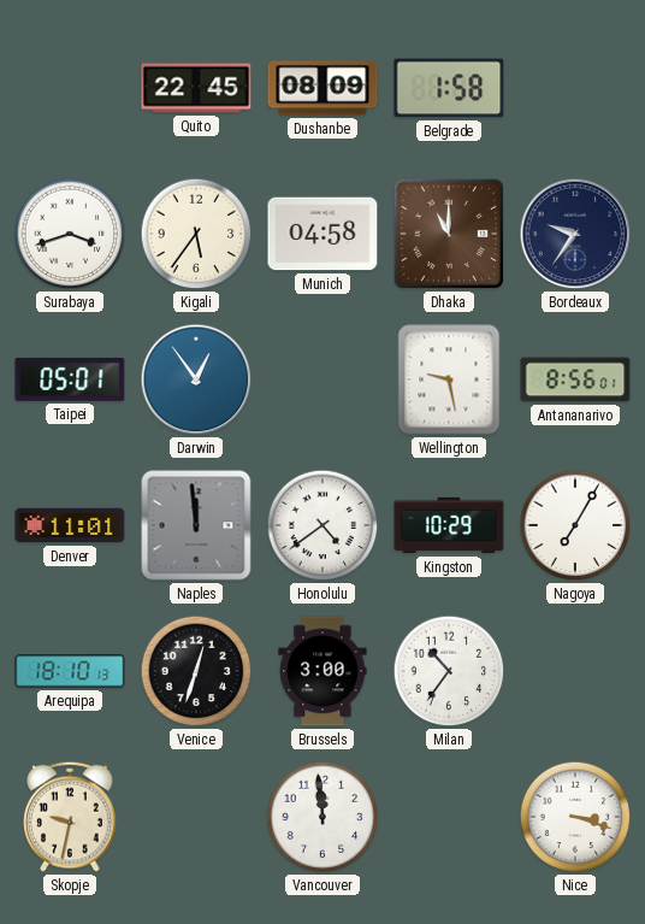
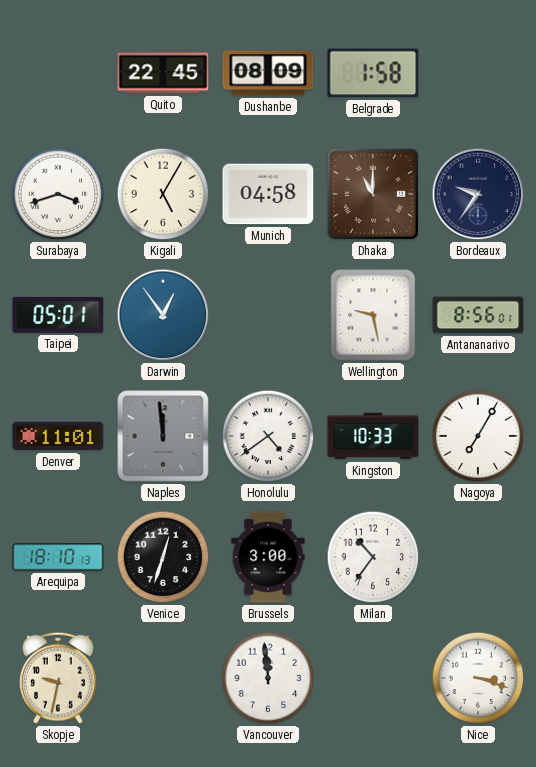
Kigali: 5:36 -> 5:05 (163, 194)
Kingston: 10:29 -> 10:33 (373, 436)
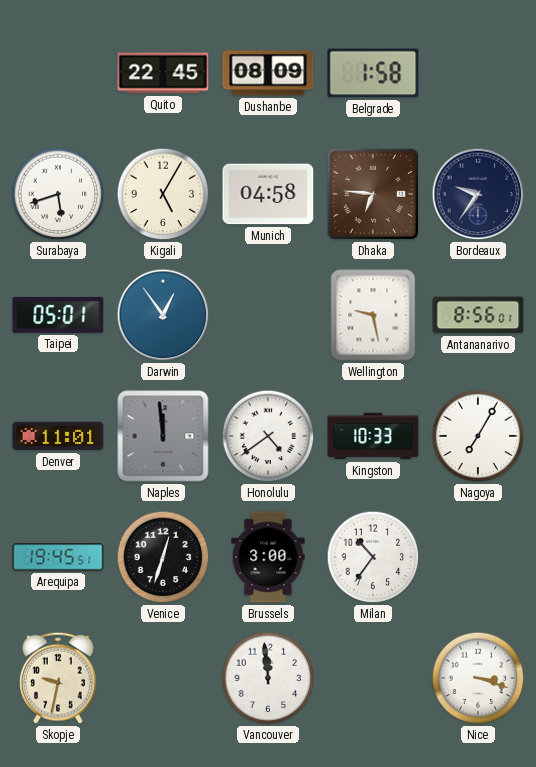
Surabaya: 3:42 -> 5:42 (58, 194)
Dhaka: 11:00 -> 6:46 (373, 194)
Arequipa: 18:10 -> 19:45 (58, 557)
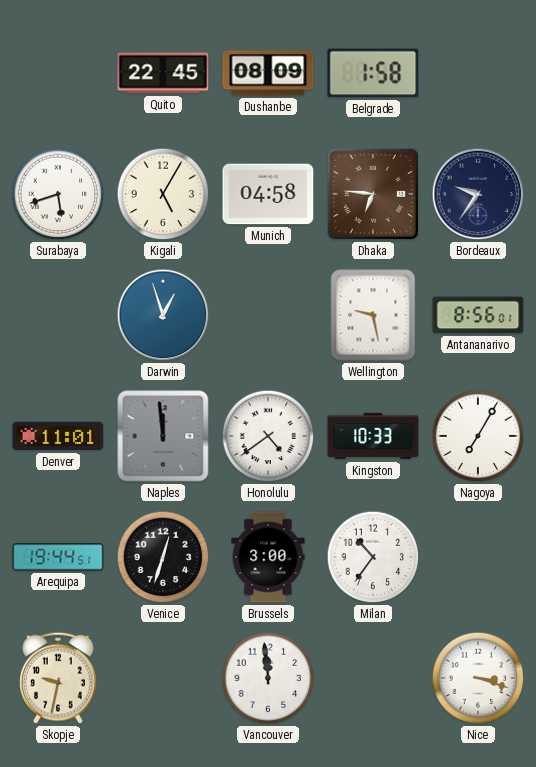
Taipei: 05:01 -> none (58, 315)
Darwin: 12:54 -> 12:57 (163, 315)
Arequipa: 19:45 -> 19:44 (58, 557)
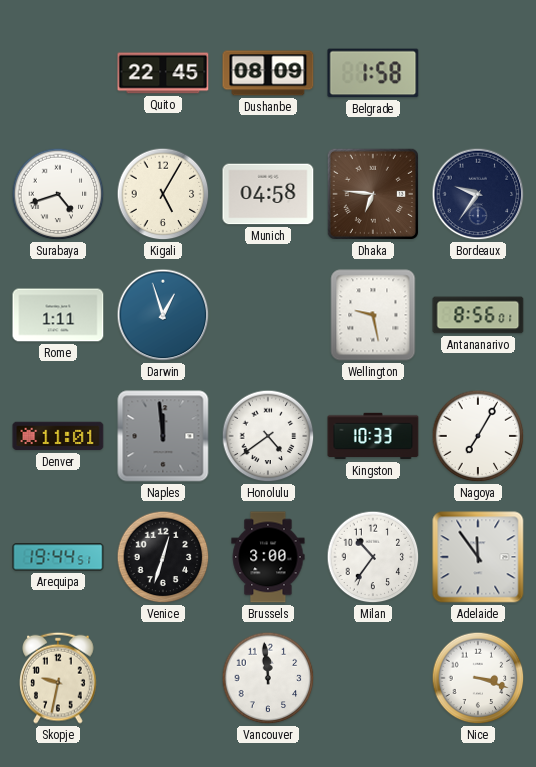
Surabaya: 5:42 -> 4:42 (58, 194)
Rome: none -> 1:11 (58, 315)
Adelaide: none -> 11:54 (478, 557)
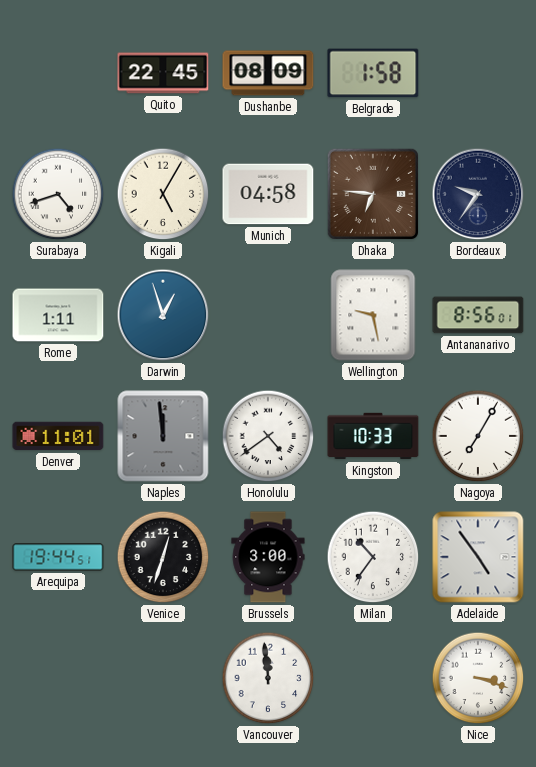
Adelaide: 11:54 -> 4:54 (478, 557)
Skopje: 9:32 -> none (58, 678)
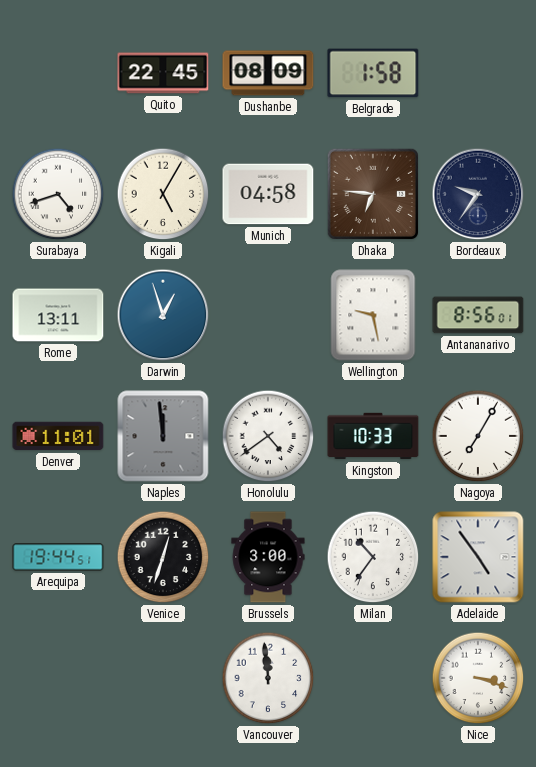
Rome: 1:11 -> 13:11 (58, 315)
